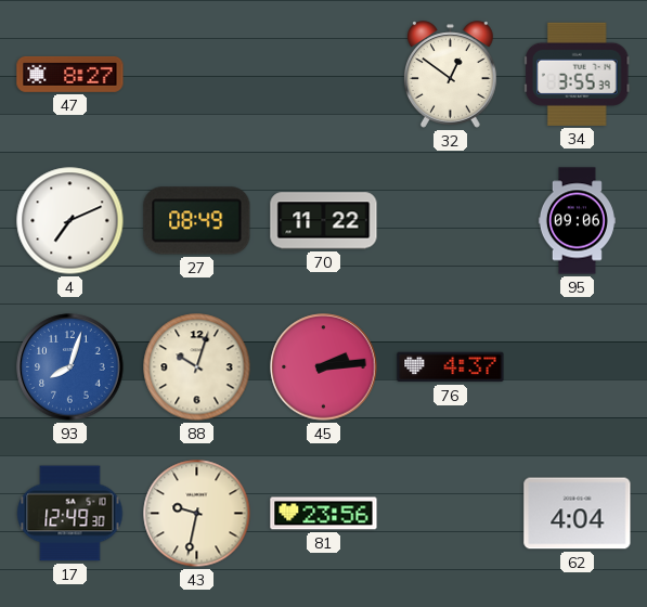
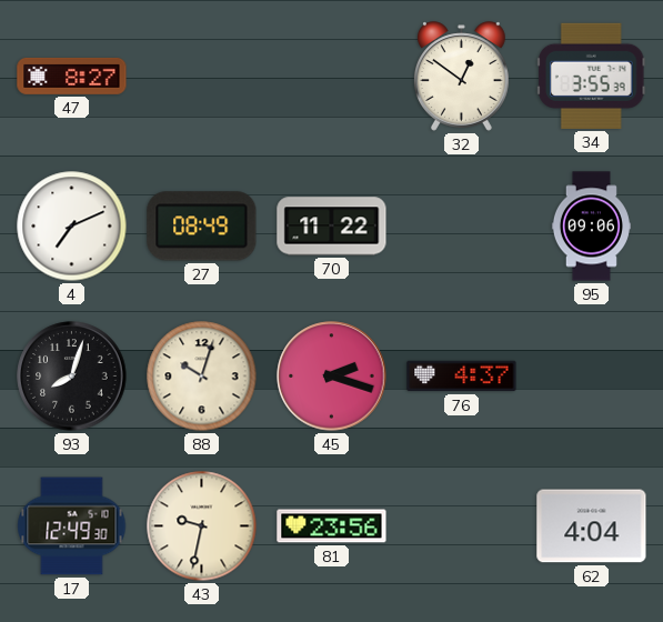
93 dial: blue -> black (72, 377)
45: 2:14 -> 2:18 (332, 377)
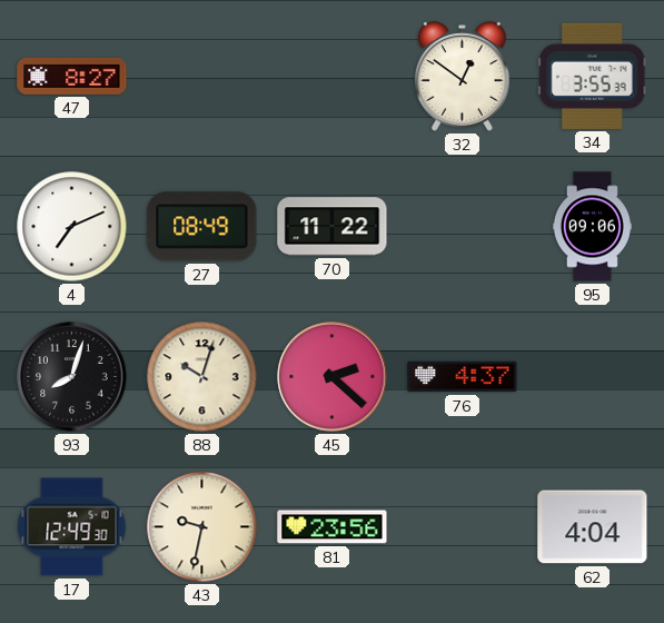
45: 2:18 -> 2:22 (333, 377)
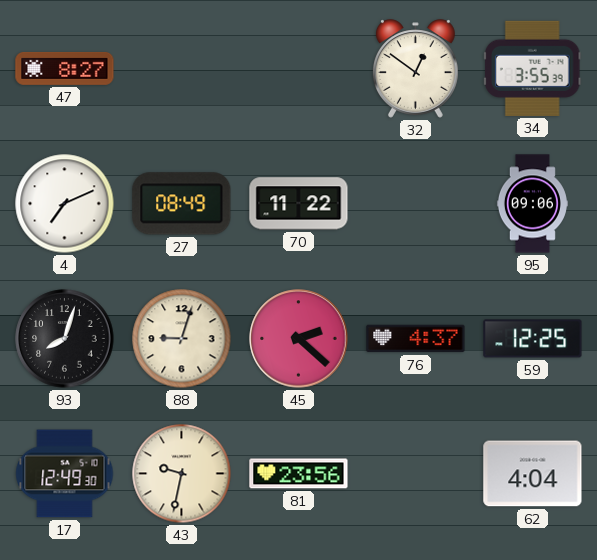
88: 10:03 -> 9:03 (182, 339)
59: none -> 12:25 (533, 339)
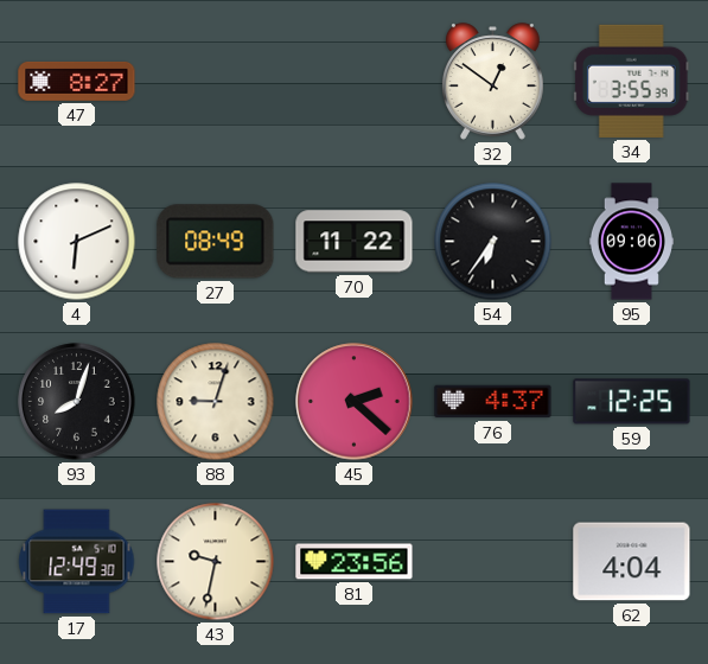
4: 7:11 -> 6:11 (77, 242)
54: none -> 6:36 (493, 242)
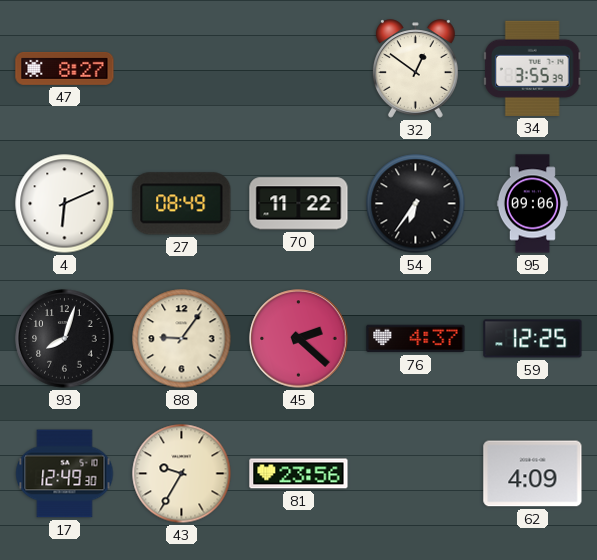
88: 9:03 -> 9:06 (182, 339)
43: 9:32 -> 9:35 (182, 474)
62: 4:04 -> 4:09 (533, 474)
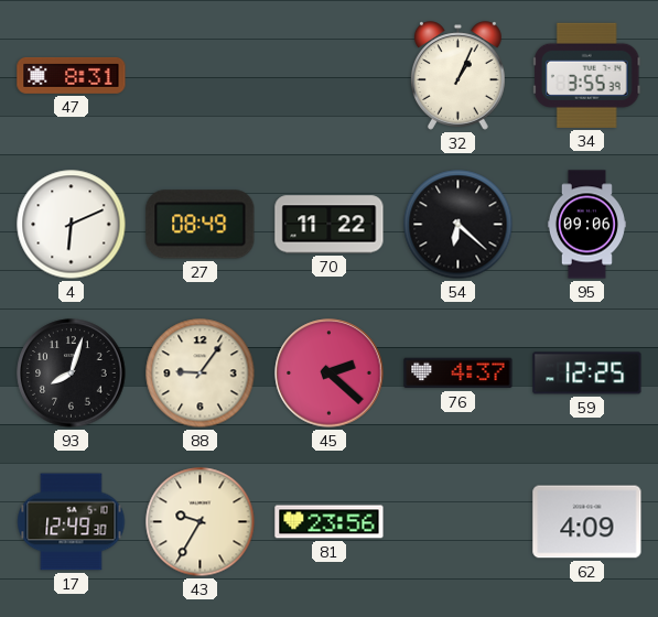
47: 8:27 -> 8:31 (72, 75)
32: 12:51 -> 1:04 (459, 76)
54: 6:36 -> 6:22 (459, 225)
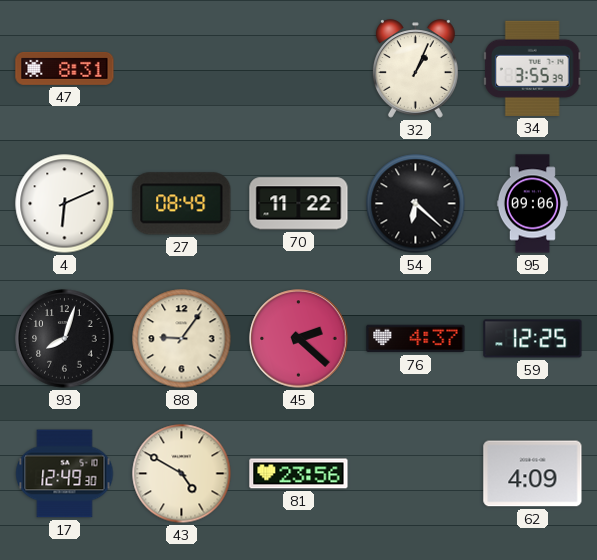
43: 9:35 -> 4:50 (182, 474)
